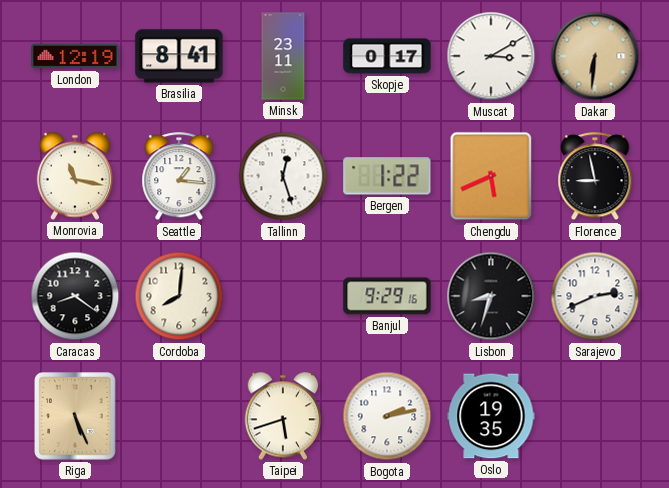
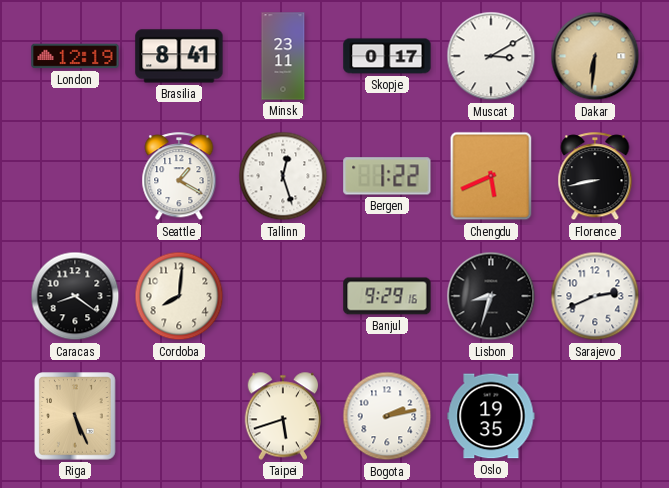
Monrovia: 11:17 -> none (75, 176)
Seattle: 1:16 -> 1:20 (179, 177)
Florence: 8:58 -> 8:43 (595, 177)
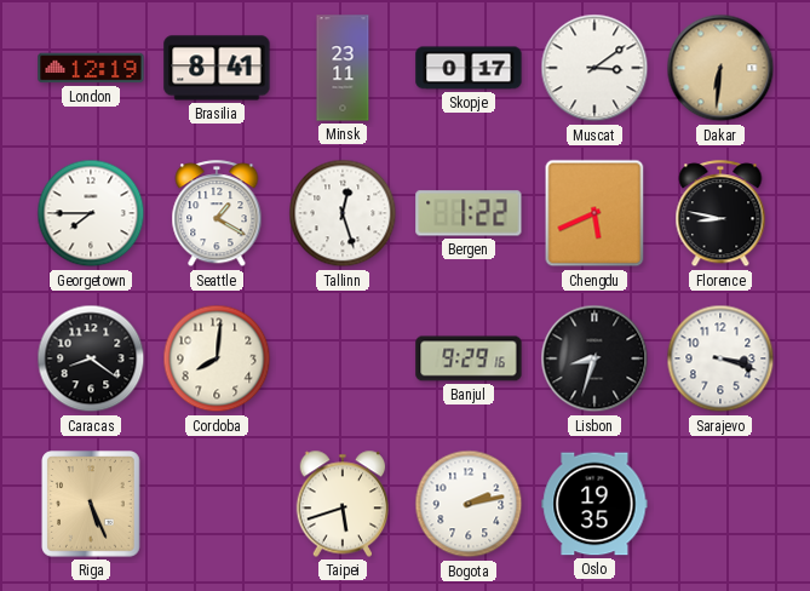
Muscat: 3:10 -> 3:09 (594, 68)
Georgetown: none -> 7:45 (91, 213)
Florence: 8:43 -> 8:47 (720, 214)
Sarajevo: 2:41 -> 3:18 (720, 358)
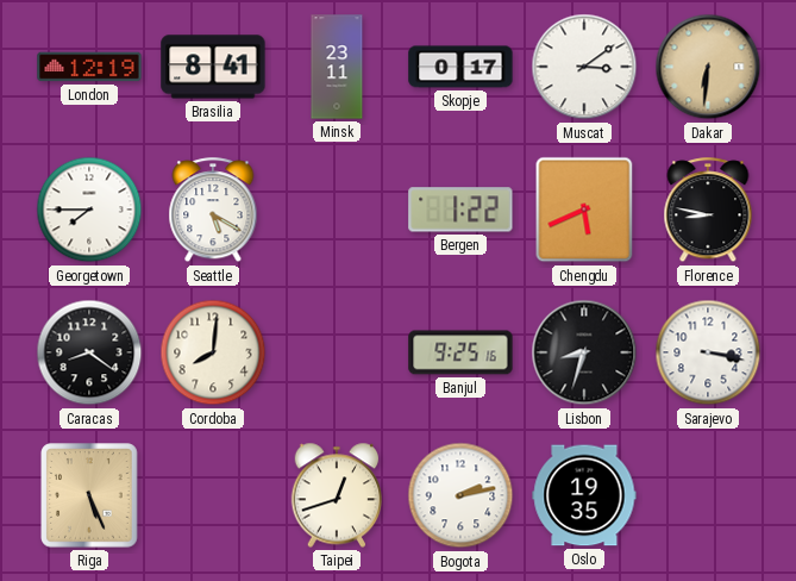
Seattle: 1:20 -> 5:20 (213, 211)
Tallinn: 12:27 -> none (343, 213)
Banjul: 9:29 -> 9:25 (460, 352)
Sarajevo: 3:18 -> 3:17 (708, 352)
Taipei: 5:42 -> 12:42 (337, 495)
